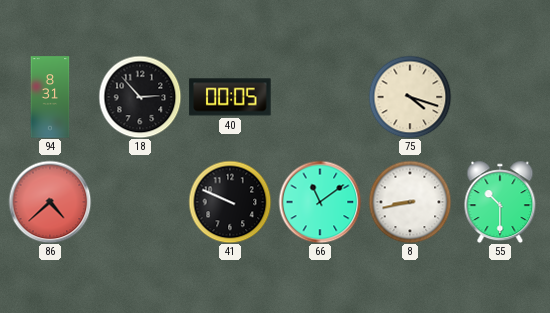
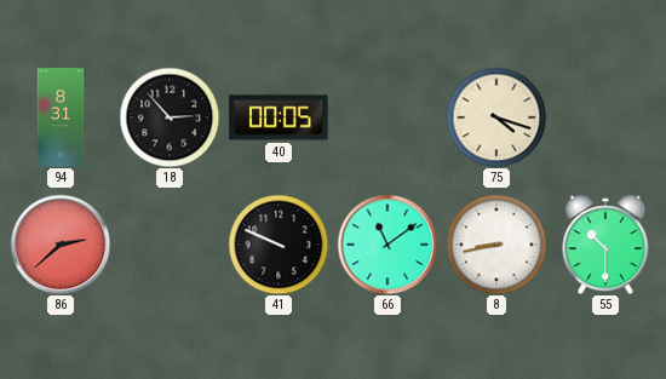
86: 4:38 -> 2:38 (61, 245)
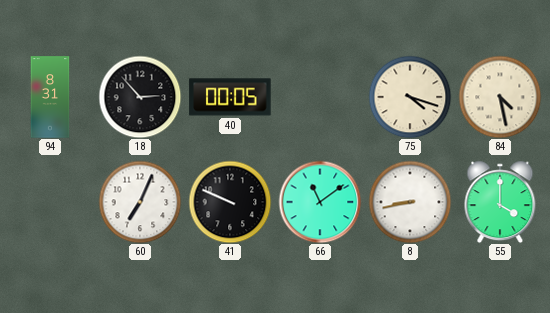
84: none -> 4:28 (500, 97)
86: 2:38 -> none (61, 245)
60: none -> 7:04 (140, 202)
55: 10:30 -> 4:00 (500, 202)
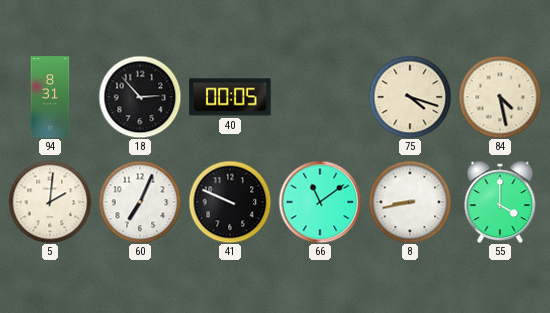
5: none -> 2:01 (50, 202)
